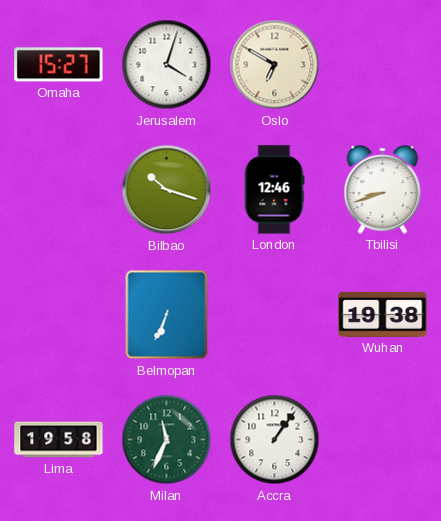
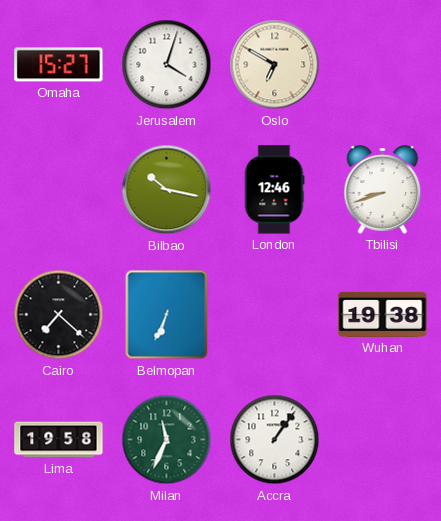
Bilbao: 10:18 -> 10:17 (167, 190)
Cairo: none -> 7:22 (59, 315)
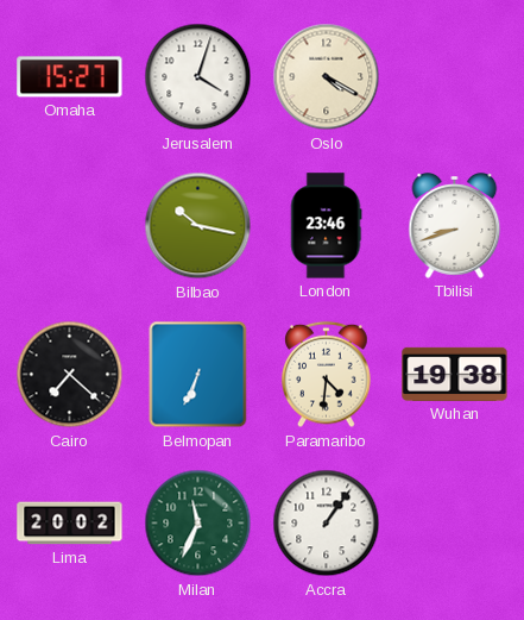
Oslo: 6:50 -> 4:20 (327, 77)
London: 12:46 -> 23:46 (326, 226)
Paramaribo: none -> 4:31 (327, 375)
Lima: 19:58 -> 20:02 (70, 524)
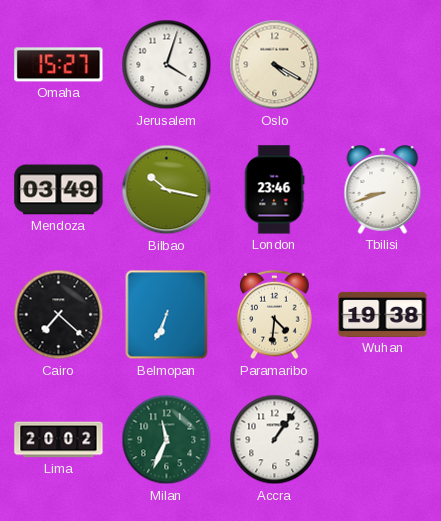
Mendoza: none -> 03:49 (59, 190)
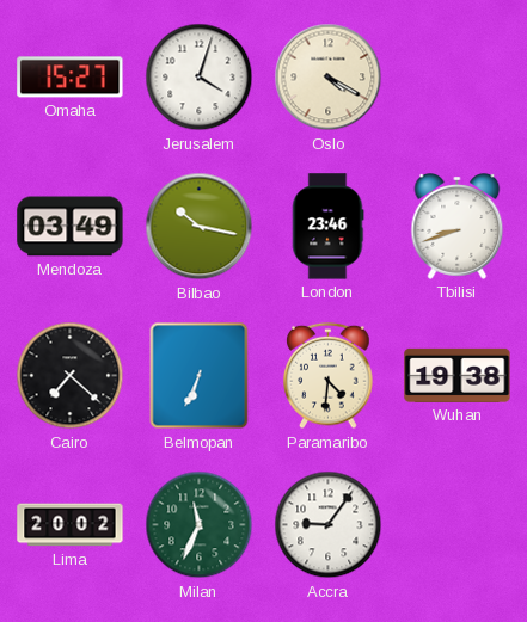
Accra: 1:06 -> 9:06 (329, 525)
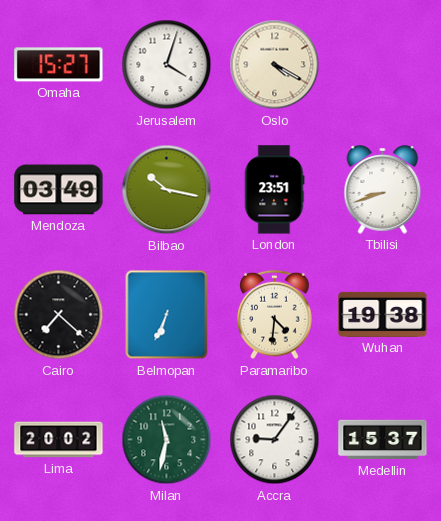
London: 23:46 -> 23:51 (274, 190)
Milan: 11:34 -> 11:32 (167, 440)
Medellin: none -> 15:37 (383, 440)
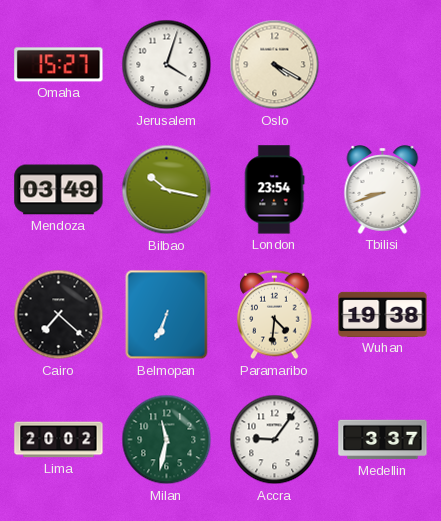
London: 23:51 -> 23:54 (274, 190)
Medellin: 15:37 -> 3:37 (383, 440)
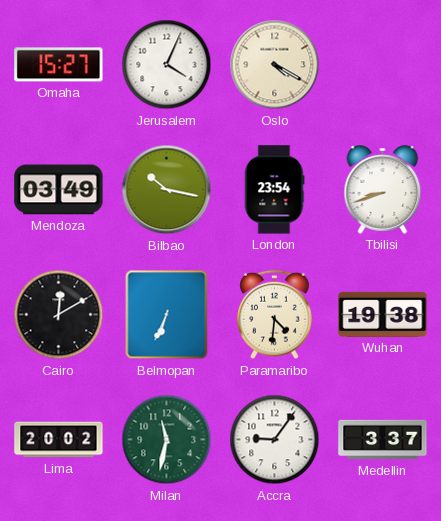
Jerusalem: 4:03 -> 4:04 (167, 65)
Cairo: 7:22 -> 12:10 (59, 315)
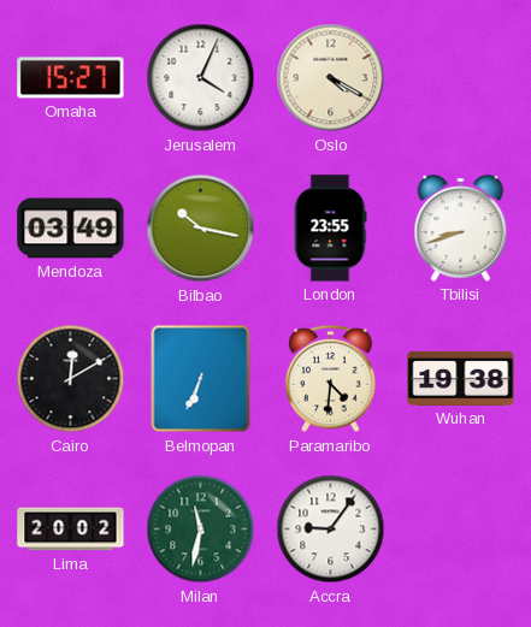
London: 23:54 -> 23:55 (330, 229)
Medellin: 3:37 -> none (383, 440)
